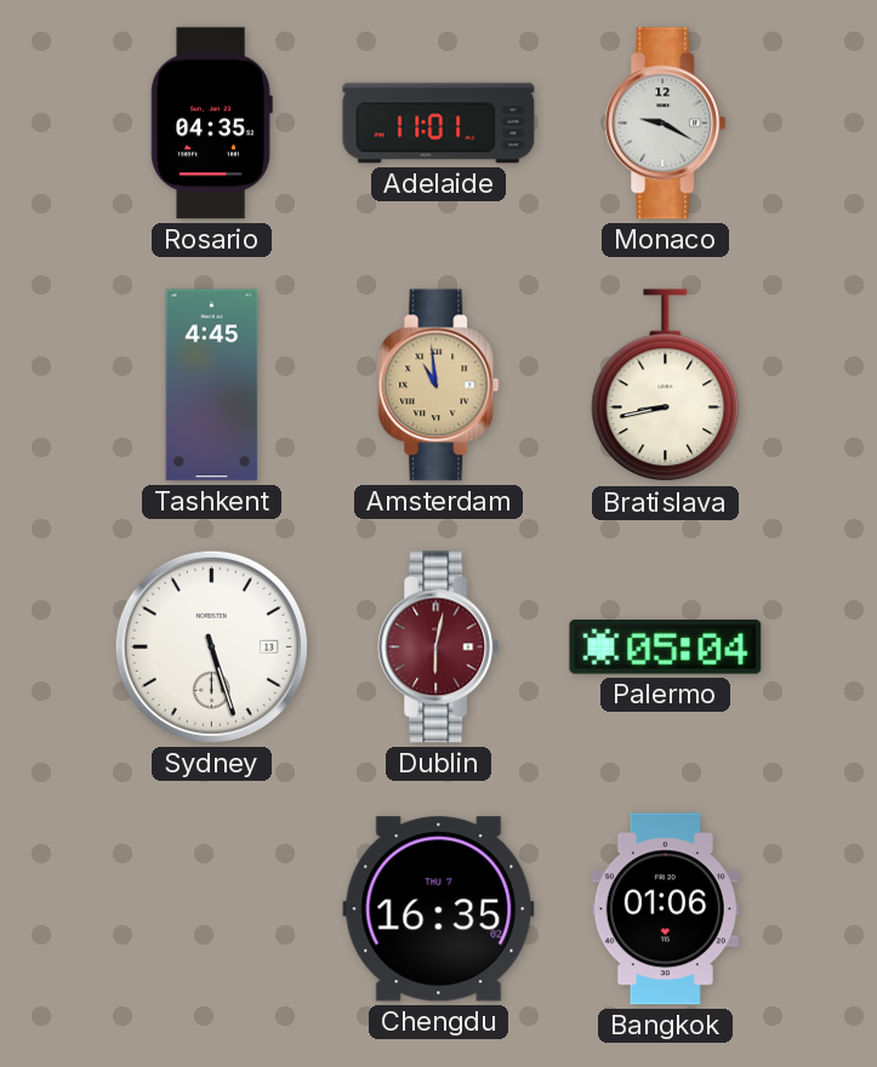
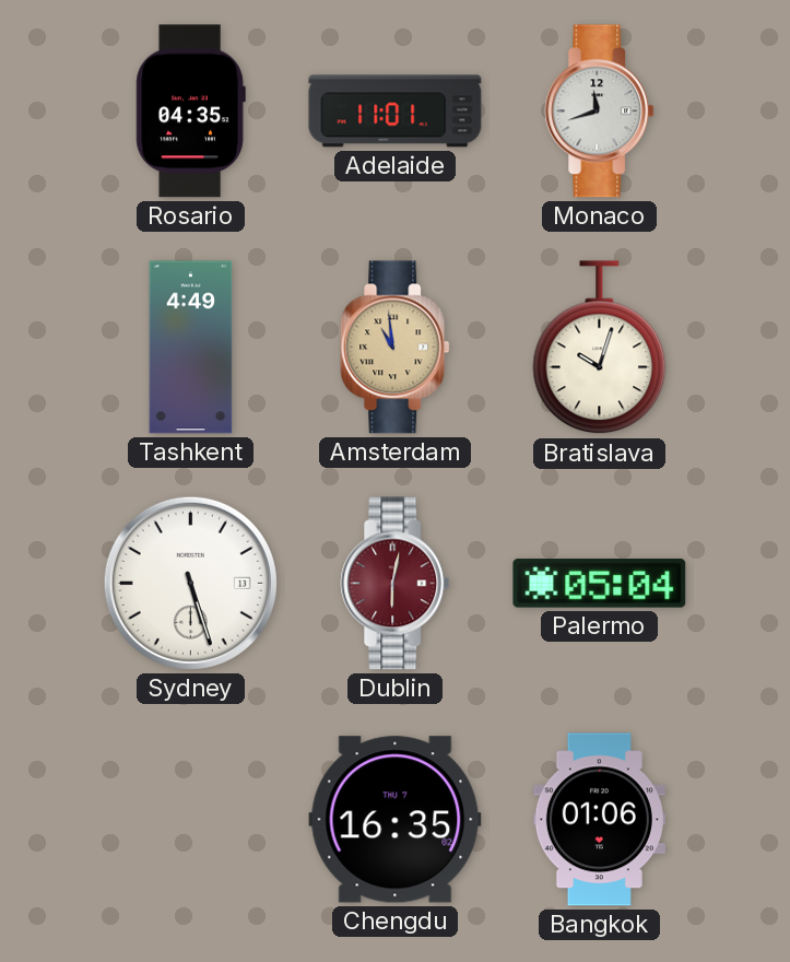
Monaco: 9:20 -> 11:42 (600, 112)
Tashkent: 4:45 -> 4:49 (191, 348)
Bratislava: 8:43 -> 10:03 (600, 348)
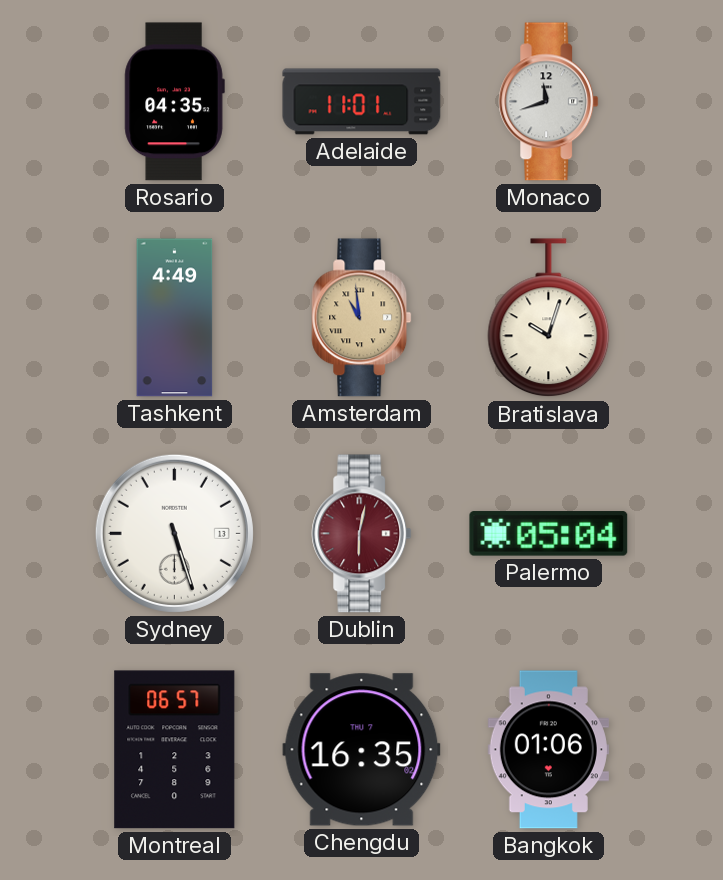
Montreal: none -> 06:57 (175, 750)
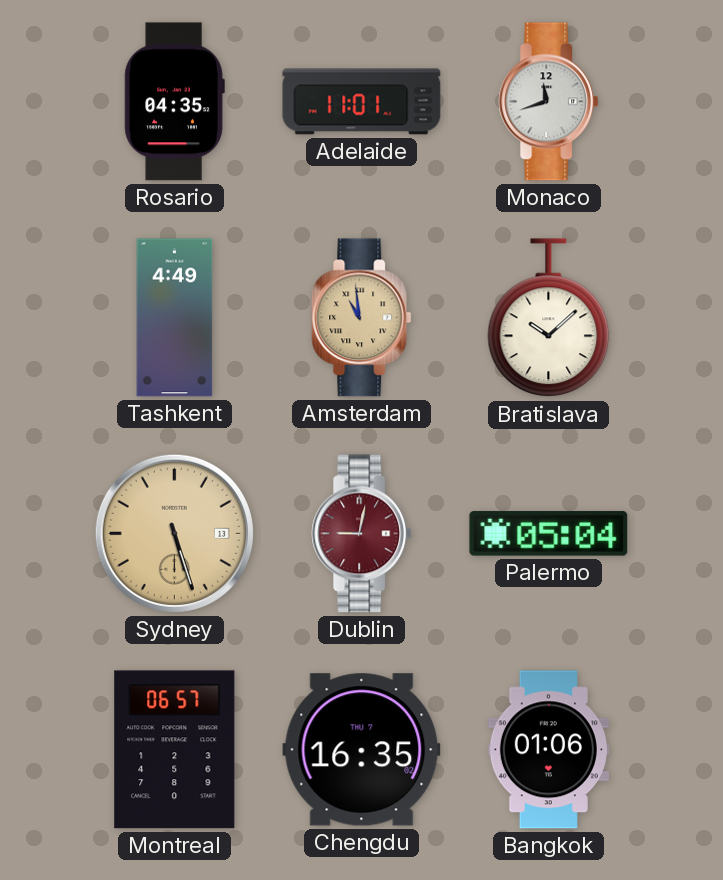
Bratislava: 10:03 -> 10:08 (549, 318)
Sydney dial: white -> champagne (174, 533)
Dublin: 6:02 -> 9:02 (362, 534)
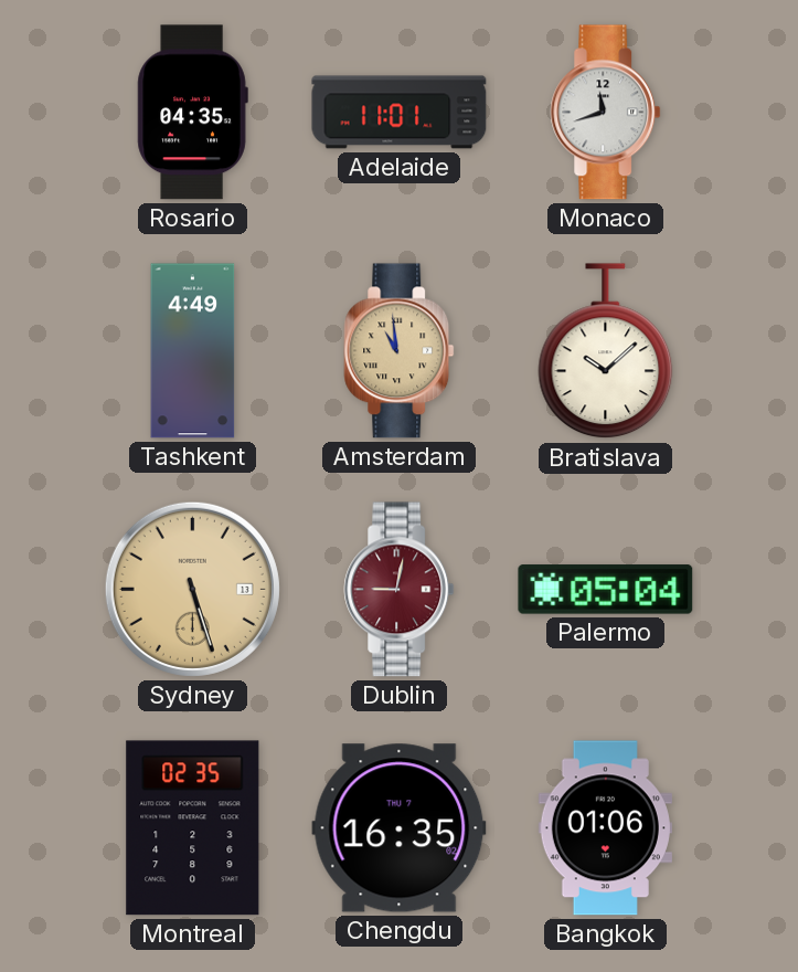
Montreal: 06:57 -> 02:35 (193, 828)
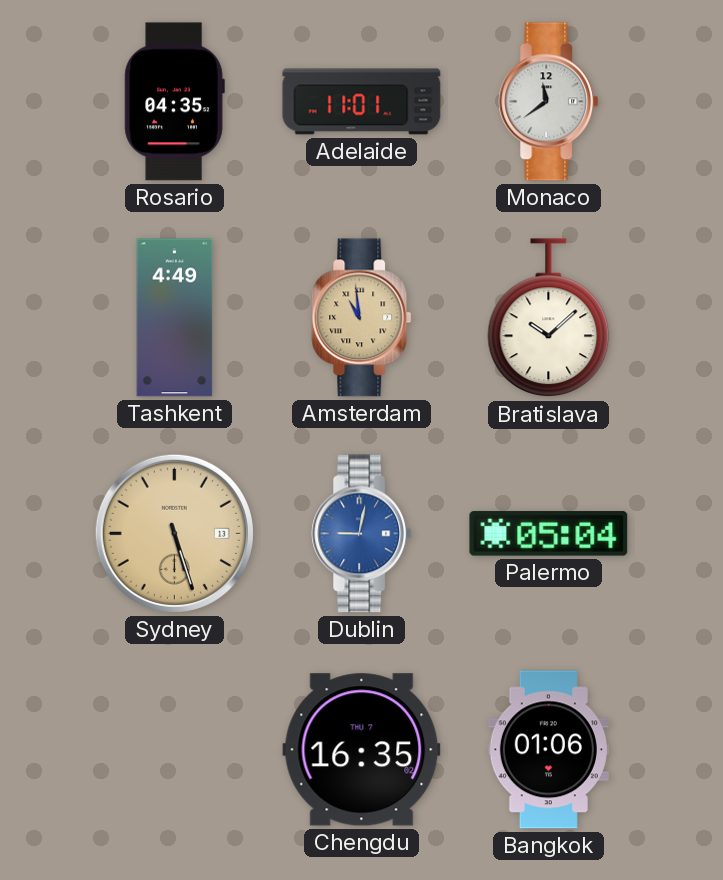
Monaco: 11:42 -> 11:39 (549, 102)
Dublin dial: burgundy -> blue (362, 534)
Montreal: 02:35 -> none (193, 828)
